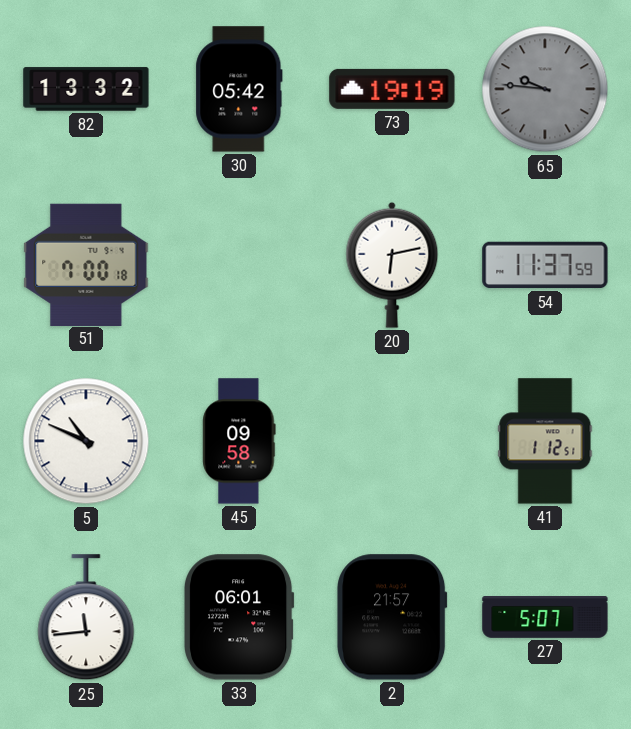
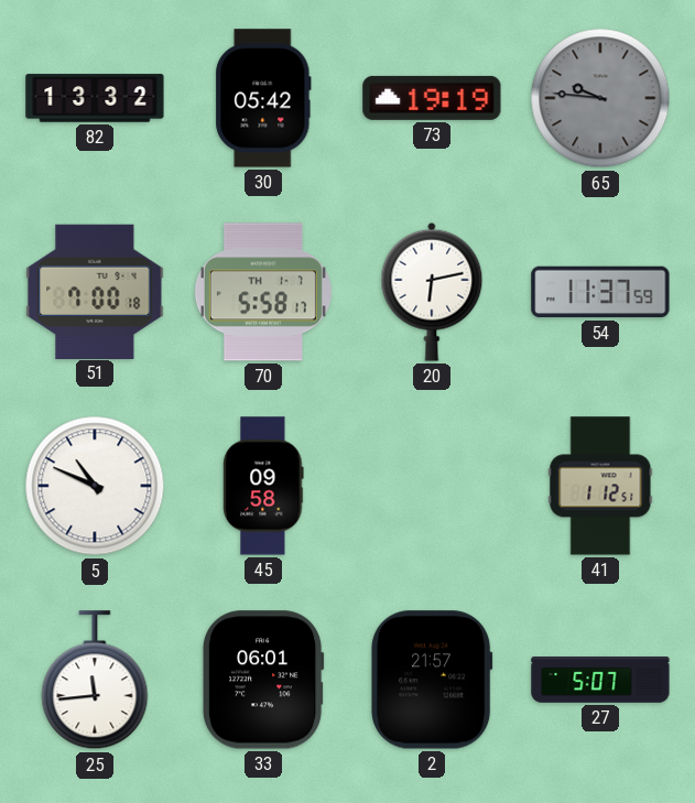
70: none -> 5:58 (263, 292)
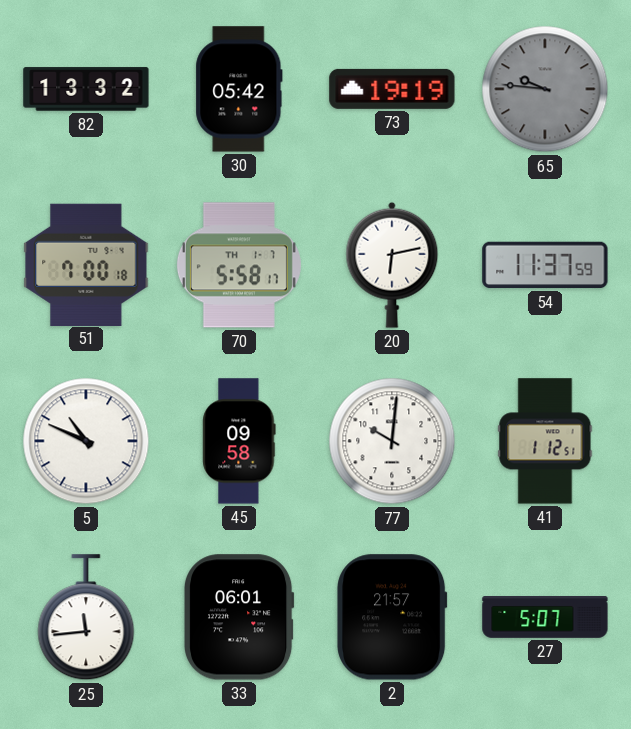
77: none -> 10:01 (392, 441)
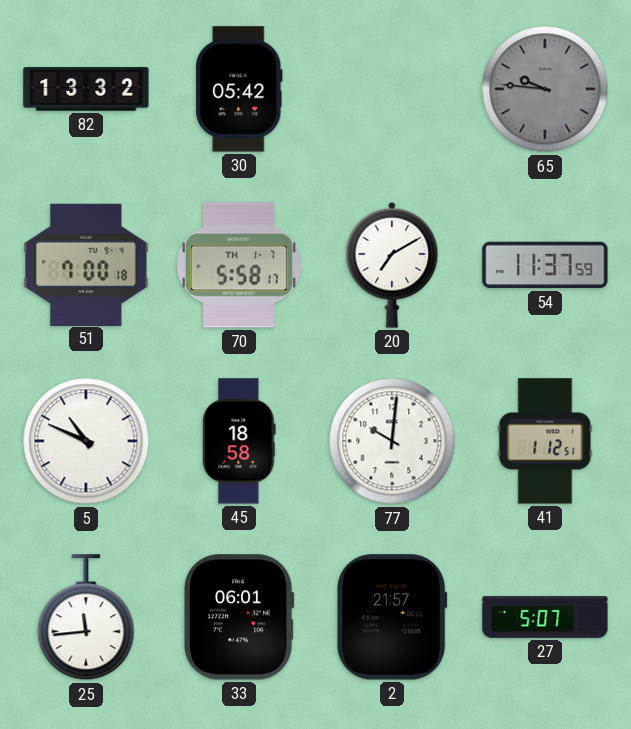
73: 19:19 -> none (392, 89)
20: 6:13 -> 7:10 (392, 265)
45: 09:58 -> 18:58 (239, 441)
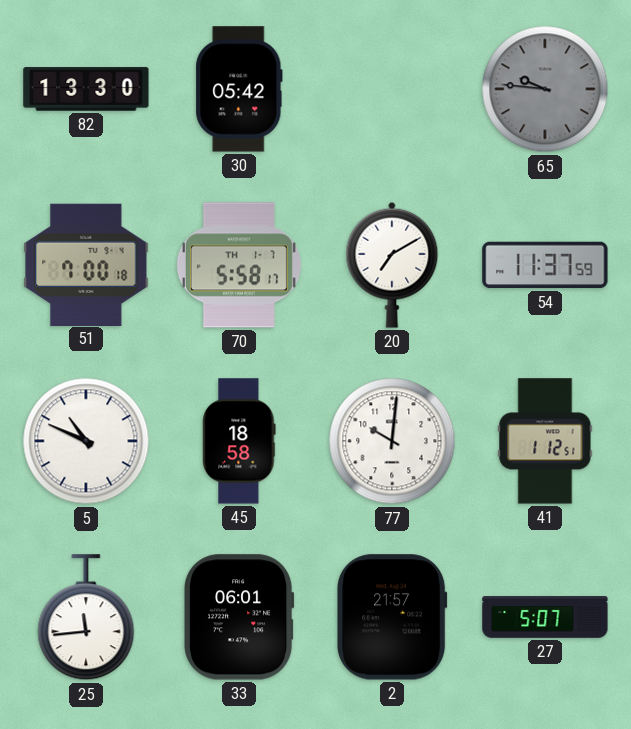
82: 13:32 -> 13:30 (86, 89)
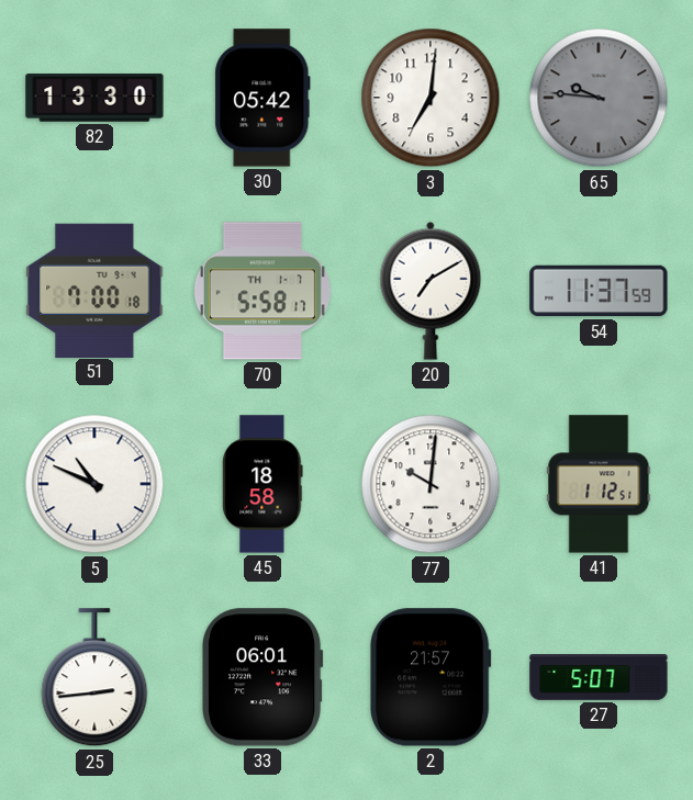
3: none -> 7:01 (431, 98)
25: 11:44 -> 2:44 (94, 678)
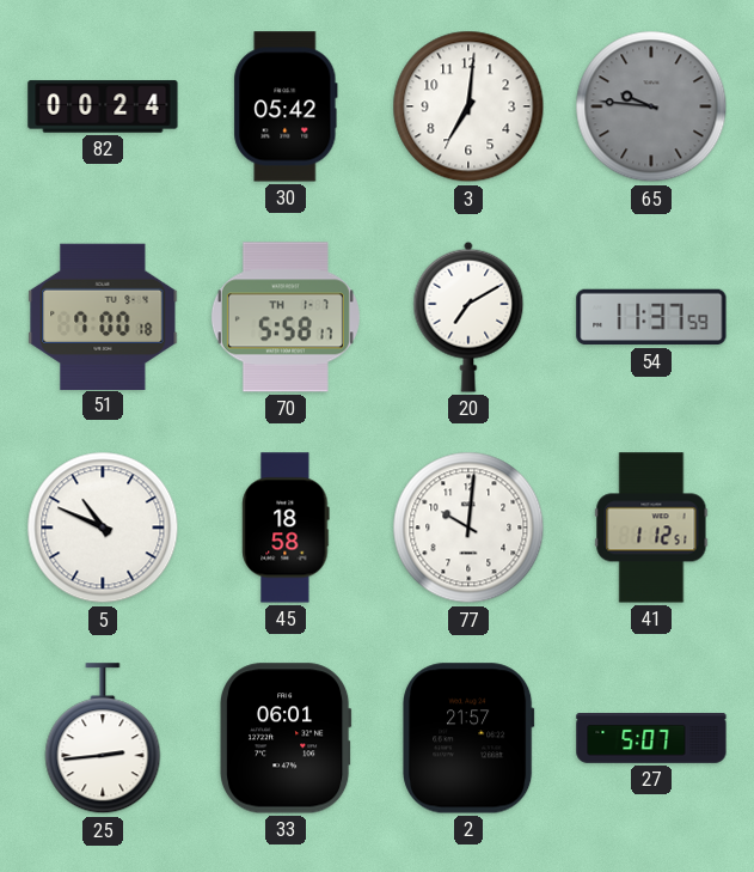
82: 13:30 -> 00:24 (103, 106)
